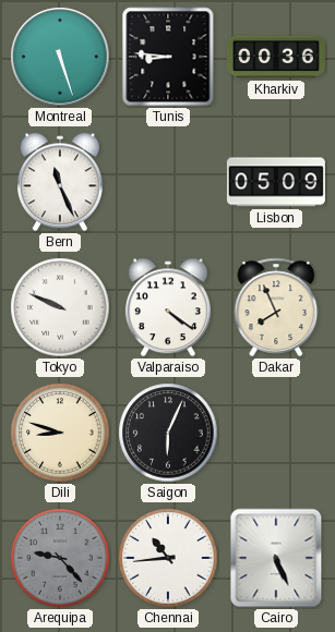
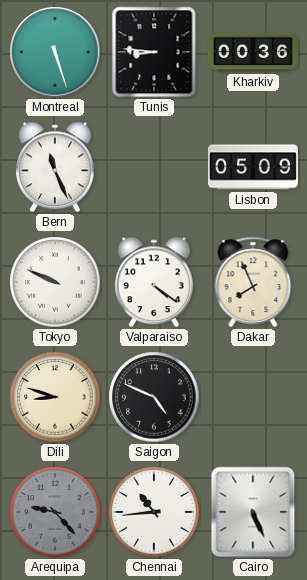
Saigon: 6:04 -> 4:49 (154, 397)
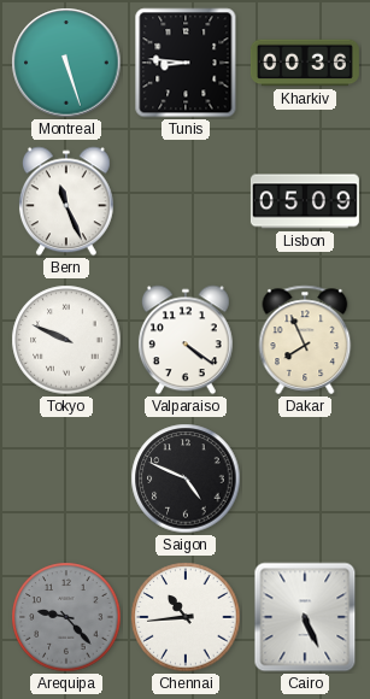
Dili: 8:48 -> none (55, 397)
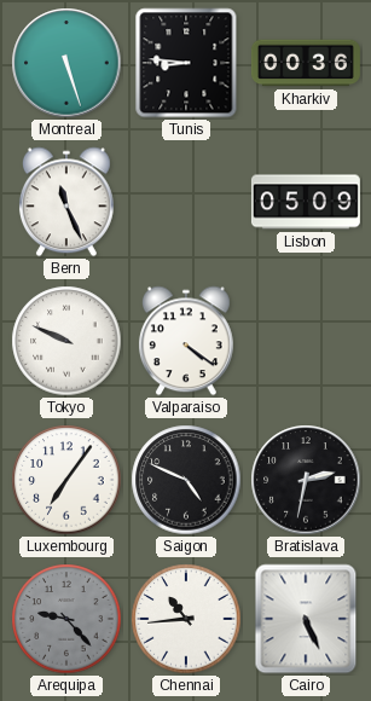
Dakar: 7:56 -> none (305, 340)
Luxembourg: none -> 7:06 (66, 480)
Bratislava: none -> 2:32 (306, 480)
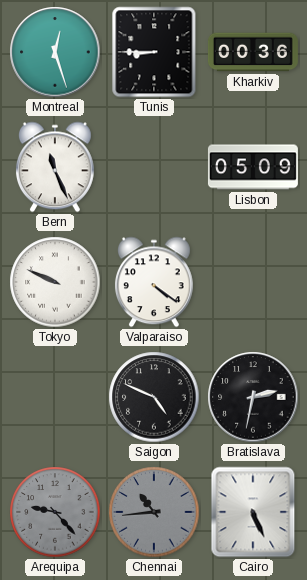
Montreal: 5:27 -> 12:27 (55, 52)
Tunis: 8:46 -> 8:45 (154, 52)
Luxembourg: 7:06 -> none (66, 480)
Chennai dial: white -> grey (154, 512)
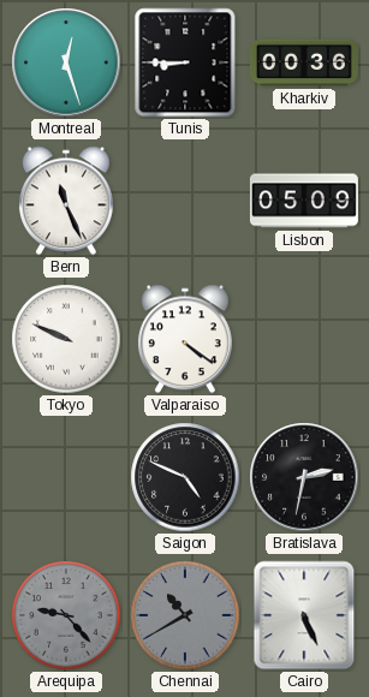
Chennai: 10:44 -> 10:40 (185, 615)
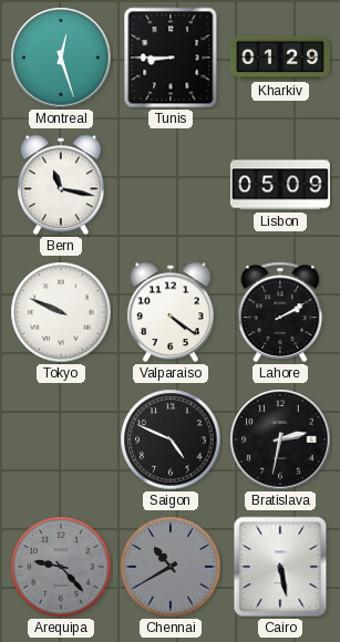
Kharkiv: 00:36 -> 01:29 (280, 58)
Bern: 11:26 -> 11:17 (61, 185)
Lahore: none -> 2:10 (280, 312)
Cairo: 5:26 -> 5:28 (280, 567)
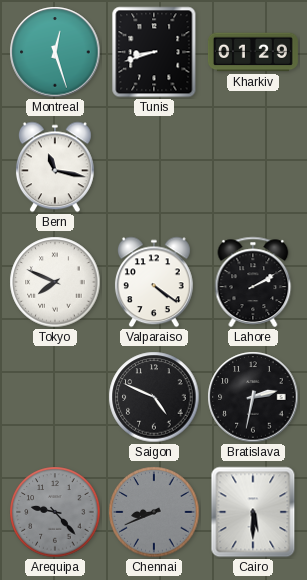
Tunis: 8:45 -> 8:42 (154, 52)
Lisbon: 05:09 -> none (280, 185)
Tokyo: 9:49 -> 7:49 (55, 282)
Chennai: 10:40 -> 8:41 (154, 512)
Cairo: 5:28 -> 5:30 (253, 512)
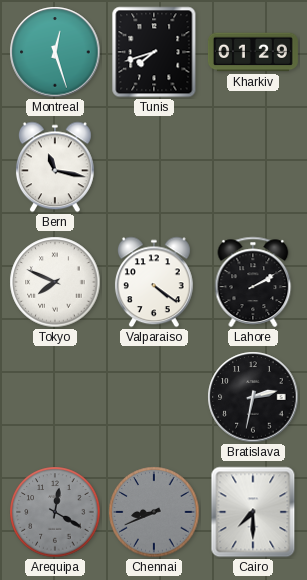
Tunis: 8:42 -> 7:42 (154, 52)
Saigon: 4:49 -> none (154, 397)
Arequipa: 9:23 -> 12:20 (55, 512)
Cairo: 5:30 -> 7:30 (253, 512)
